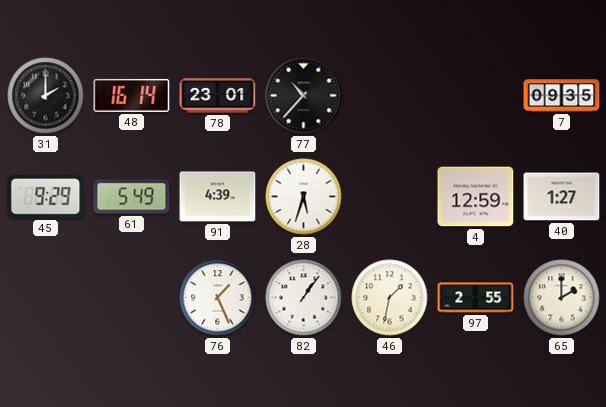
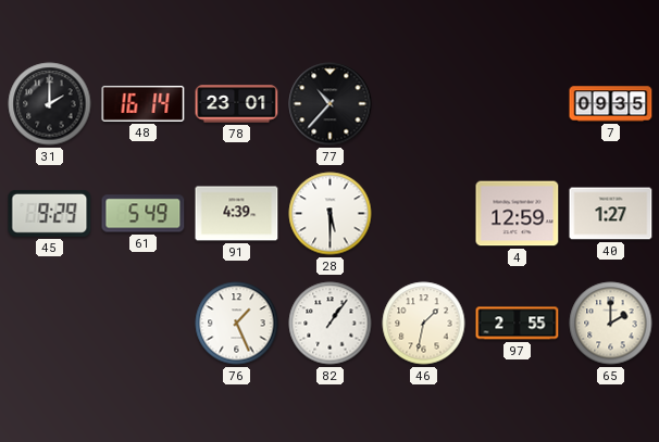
28: 5:33 -> 5:30 (331, 214)
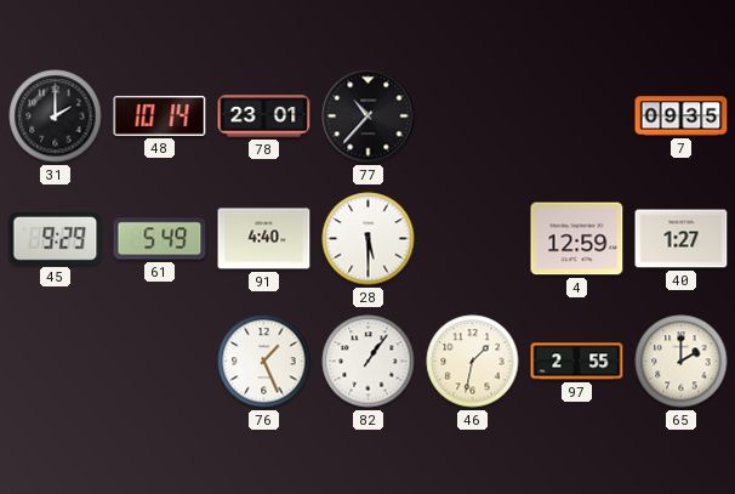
48: 16:14 -> 10:14 (160, 115)
91: 4:39 -> 4:40 (264, 239)
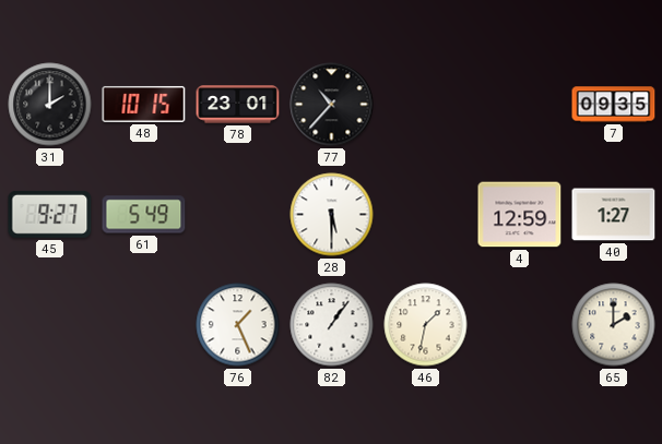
48: 10:14 -> 10:15 (144, 104)
45: 9:29 -> 9:27 (50, 214)
91: 4:40 -> none (264, 239)
97: 2:55 -> none (577, 362)
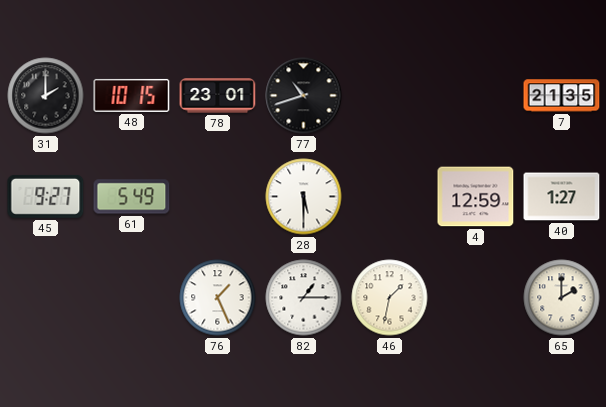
77: 10:37 -> 10:42 (304, 96)
7: 09:35 -> 21:35 (562, 96)
82: 1:06 -> 1:15 (304, 298)
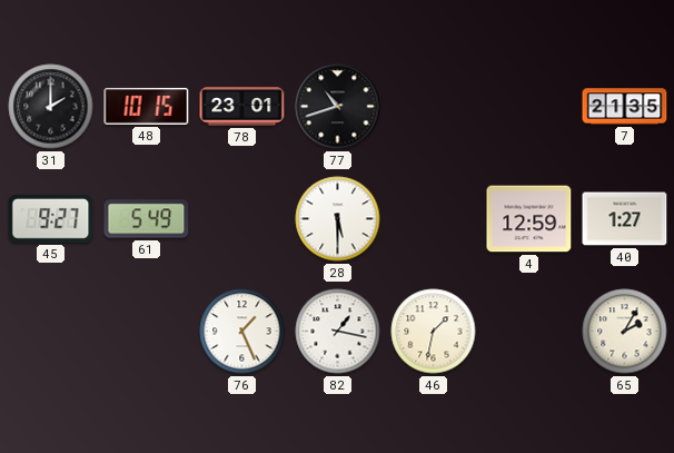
82: 1:15 -> 1:17 (338, 332)
65: 2:00 -> 2:05 (625, 332)
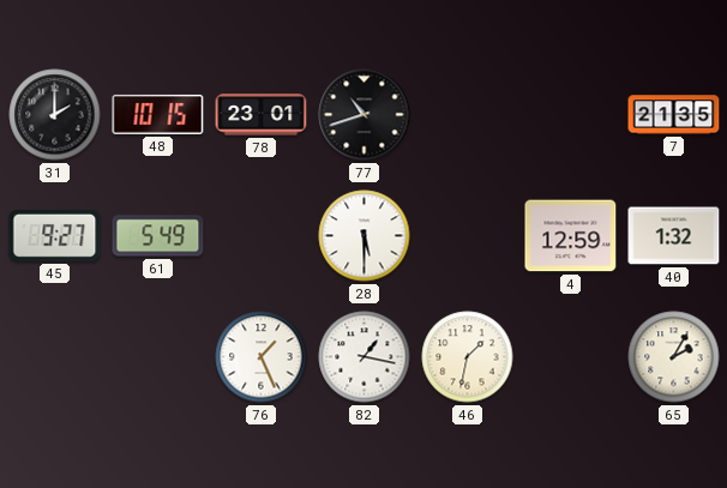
40: 1:27 -> 1:32 (674, 236)
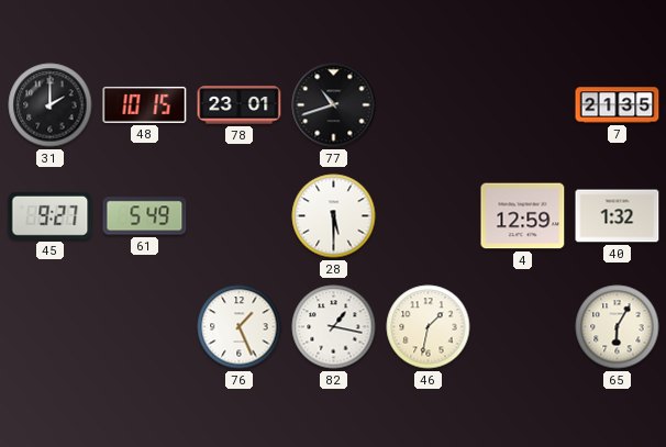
65: 2:05 -> 6:05 (618, 327)
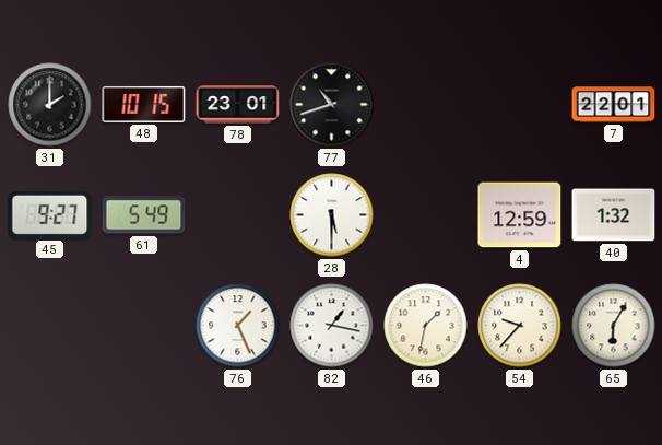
7: 21:35 -> 22:01 (614, 105)
54: none -> 9:37 (520, 326)
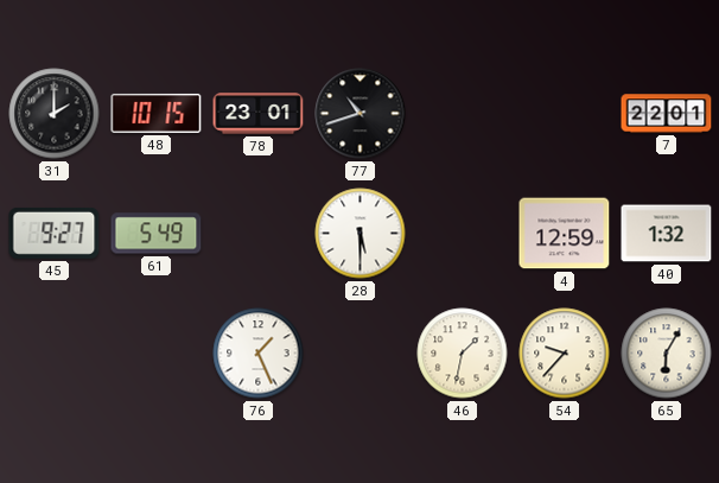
82: 1:17 -> none (332, 326)
